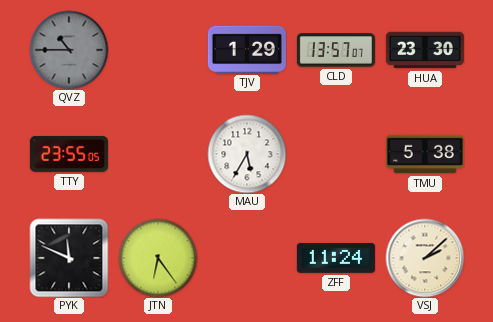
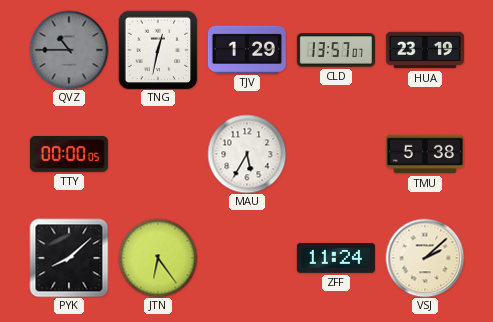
TNG: none -> 12:32 (158, 50)
HUA: 23:30 -> 23:19 (425, 50)
TTY: 23:55 -> 00:00 (69, 154)
PYK: 11:49 -> 8:08 (69, 258)
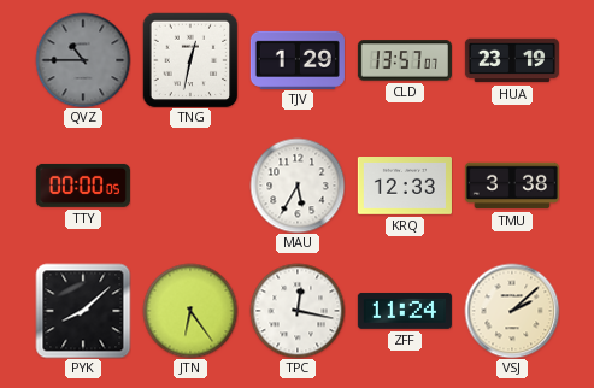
KRQ: none -> 12:33 (405, 187)
TMU: 5:38 -> 3:38 (512, 186)
TPC: none -> 12:17 (298, 311)
